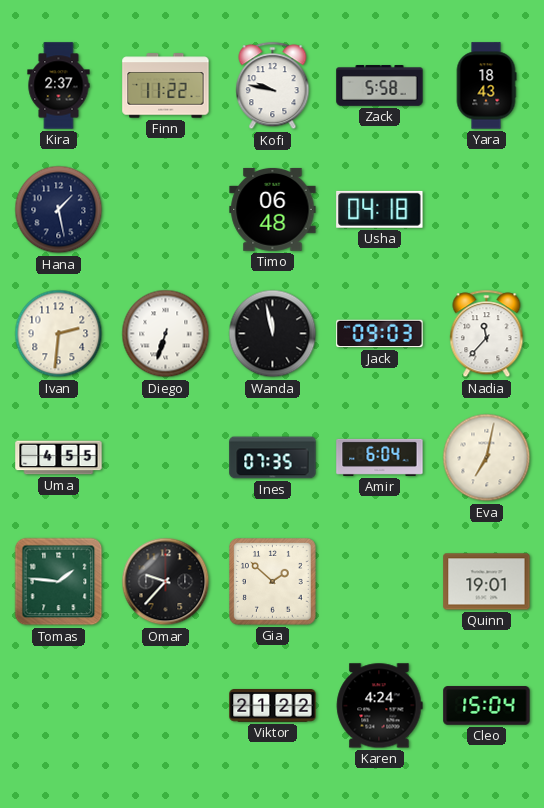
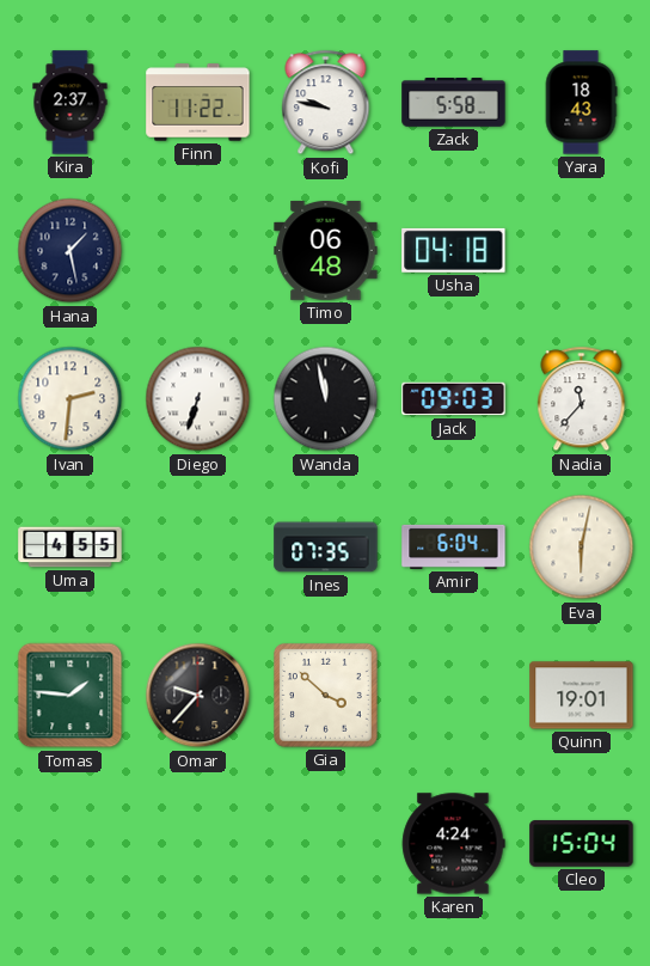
Eva: 7:02 -> 6:02 (582, 548)
Gia: 1:52 -> 3:52 (326, 696)
Viktor: 21:22 -> none (273, 706)
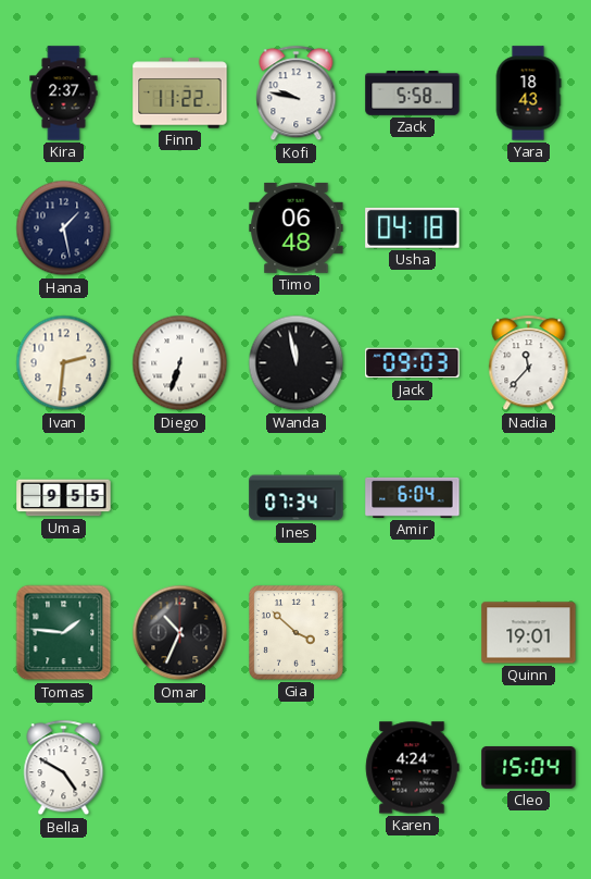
Uma: 4:55 -> 9:55 (64, 498)
Ines: 07:35 -> 07:34 (297, 498)
Eva: 6:02 -> none (582, 548)
Omar: 9:37 -> 10:34 (180, 633)
Bella: none -> 4:50 (64, 768)
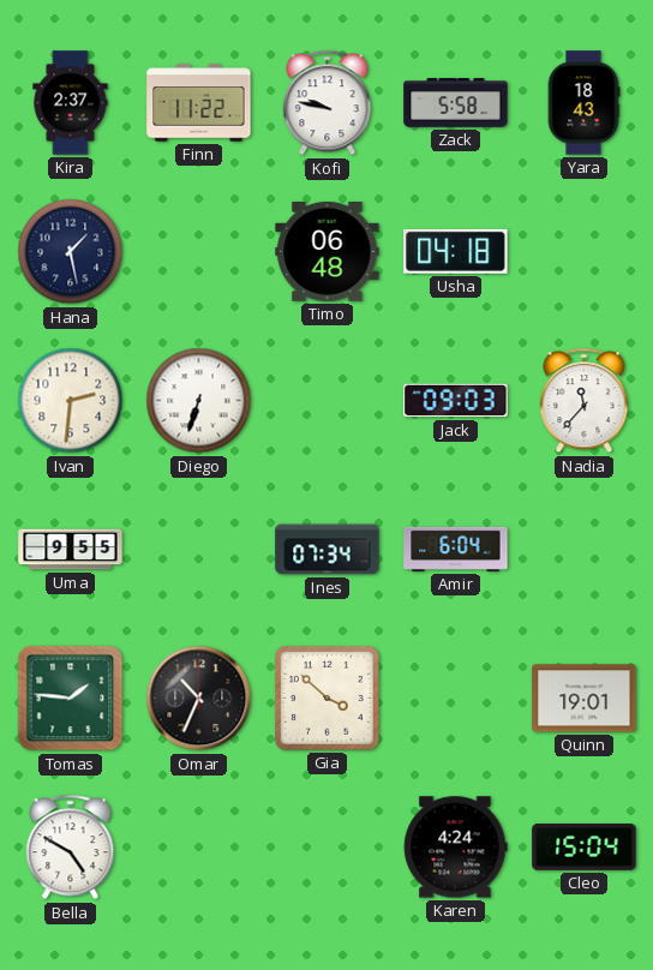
Wanda: 11:58 -> none (297, 363)
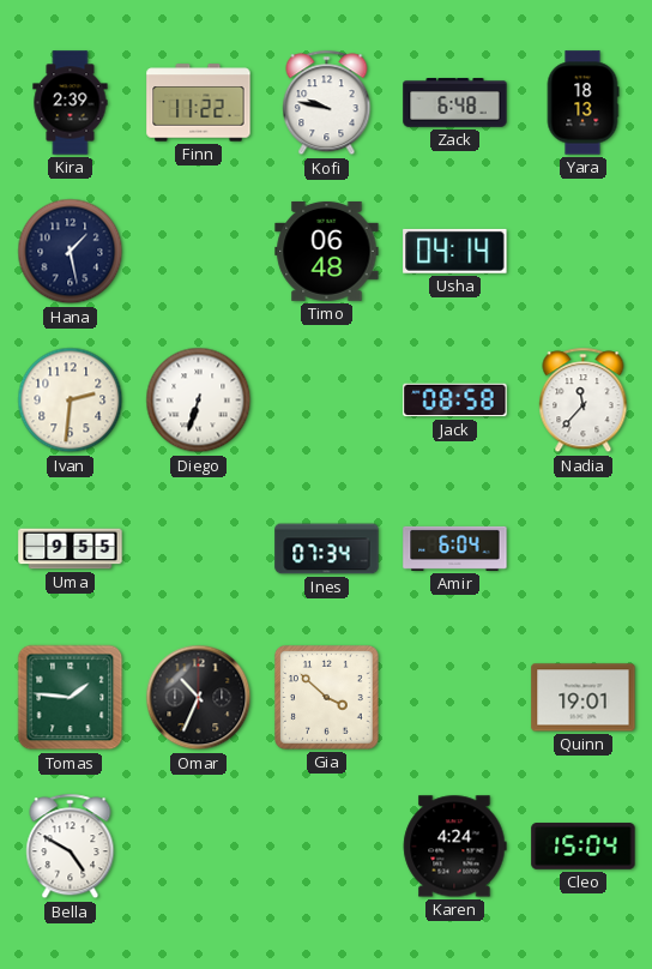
Kira: 2:37 -> 2:39 (71, 103)
Zack: 5:58 -> 6:48 (455, 103)
Yara: 18:43 -> 18:13 (582, 103)
Usha: 04:18 -> 04:14 (455, 251)
Jack: 09:03 -> 08:58 (455, 401)
